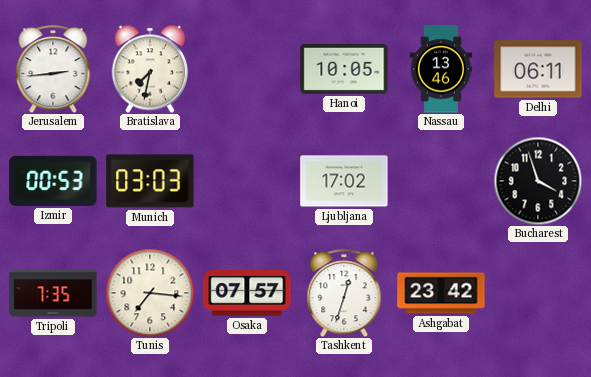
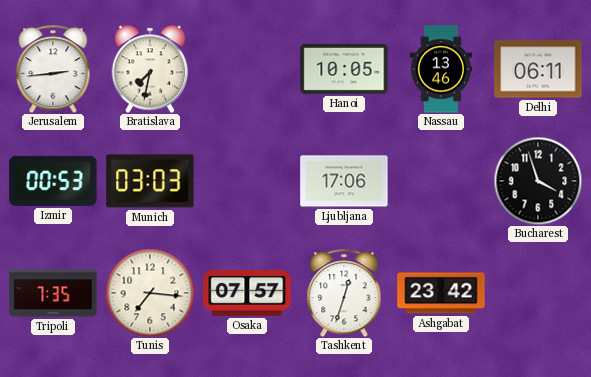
Ljubljana: 17:02 -> 17:06 (344, 181)
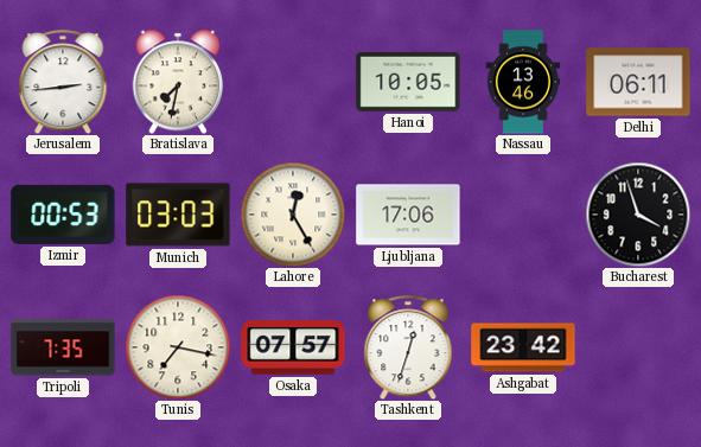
Lahore: none -> 12:25 (293, 215)
Tunis: 7:16 -> 7:17 (178, 347)
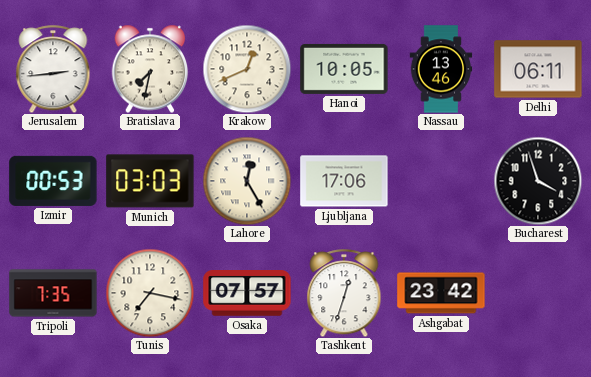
Krakow: none -> 12:41 (247, 69)
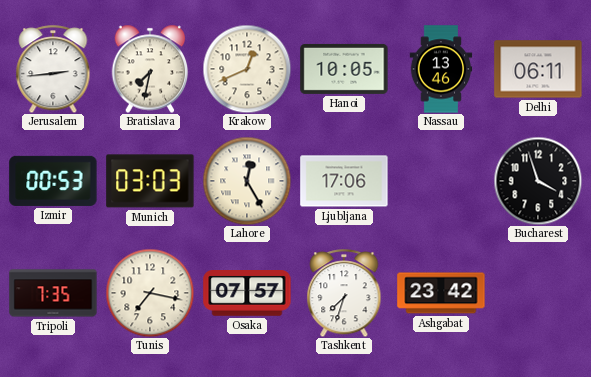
Tashkent: 12:33 -> 7:33 (344, 293)
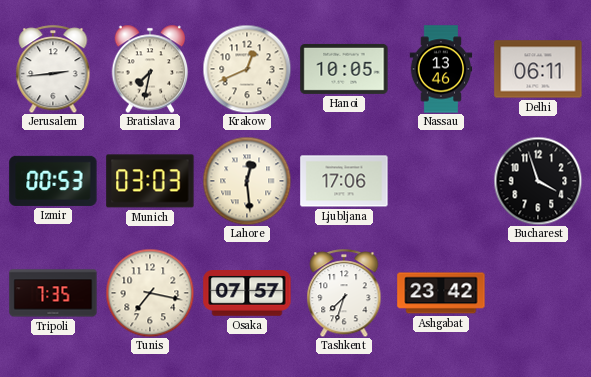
Lahore: 12:25 -> 12:29 (247, 181)
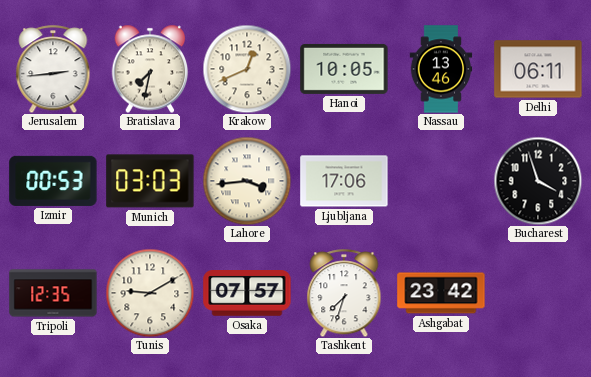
Lahore: 12:29 -> 3:44 (247, 181)
Tripoli: 7:35 -> 12:35 (53, 293)
Tunis: 7:17 -> 9:10 (150, 293)
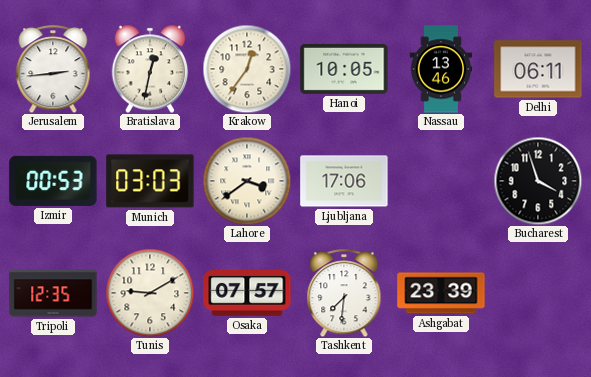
Bratislava: 7:32 -> 12:32 (150, 69)
Krakow: 12:41 -> 12:36 (247, 69)
Lahore: 3:44 -> 3:39 (247, 181)
Tashkent: 7:33 -> 7:31 (344, 293)
Ashgabat: 23:42 -> 23:39 (441, 293)
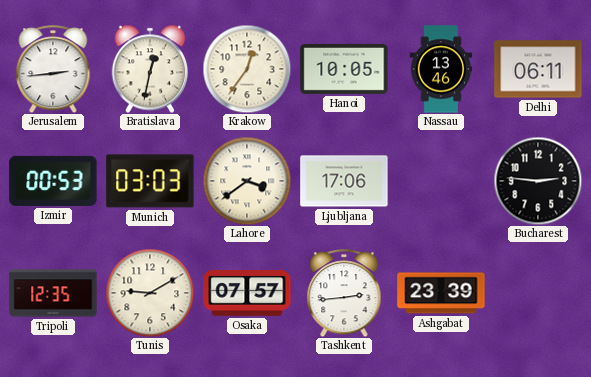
Bucharest: 3:57 -> 2:46 (538, 181)
Tashkent: 7:31 -> 2:44 (344, 293)
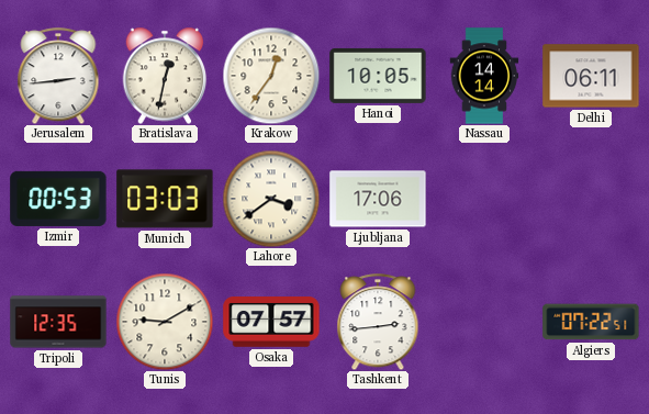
Nassau: 13:46 -> 14:14 (484, 76)
Bucharest: 2:46 -> none (538, 181)
Ashgabat: 23:39 -> none (441, 293)
Algiers: none -> 07:22 (591, 322)
